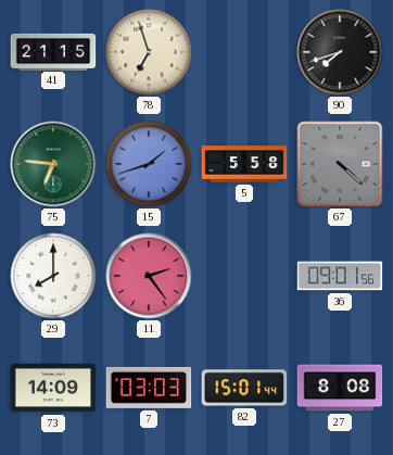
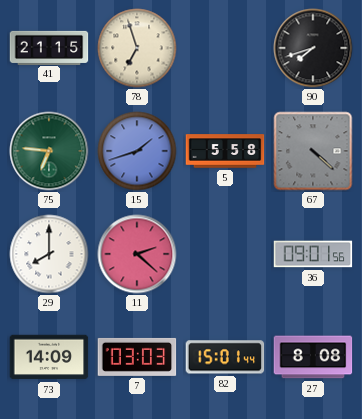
11: 2:24 -> 2:22 (137, 254)
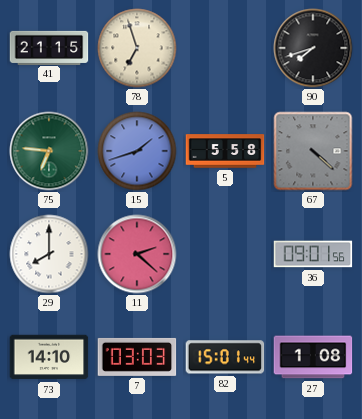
73: 14:09 -> 14:10 (49, 357)
27: 8:08 -> 1:08 (313, 357)
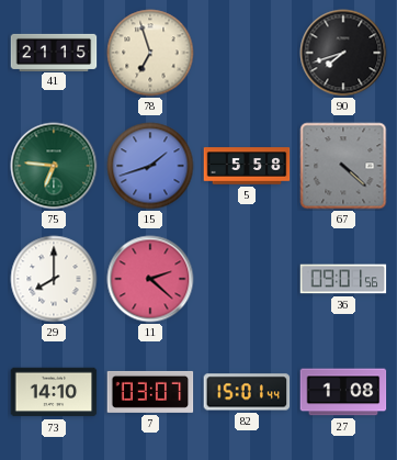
7: 03:03 -> 03:07 (150, 392)
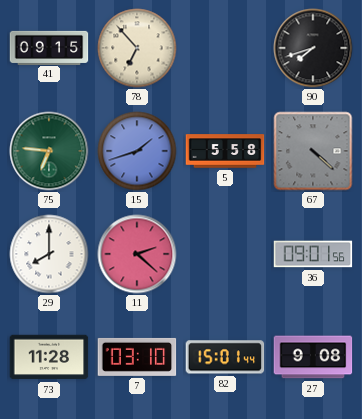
41: 21:15 -> 09:15 (49, 47)
78: 6:57 -> 6:53 (137, 48)
73: 14:10 -> 11:28 (49, 357)
7: 03:07 -> 03:10 (137, 357)
27: 1:08 -> 9:08 (313, 357)
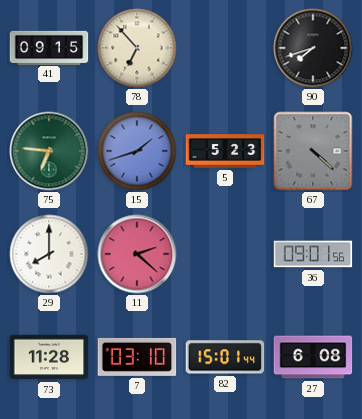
5: 5:58 -> 5:23 (225, 151)
27: 9:08 -> 6:08 (313, 357)
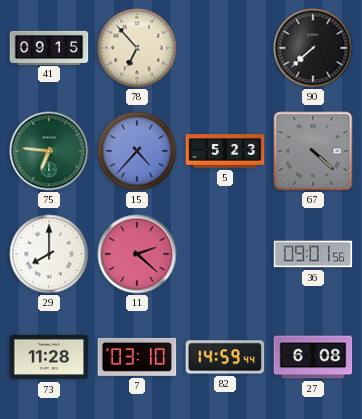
90: 7:42 -> 7:38 (313, 48)
15: 1:42 -> 4:37 (137, 151)
82: 15:01 -> 14:59 (225, 357)
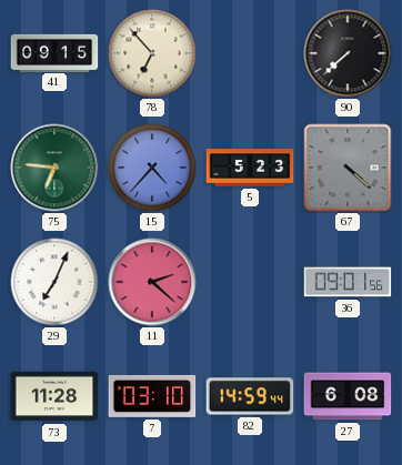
29: 8:00 -> 7:04 (54, 282)
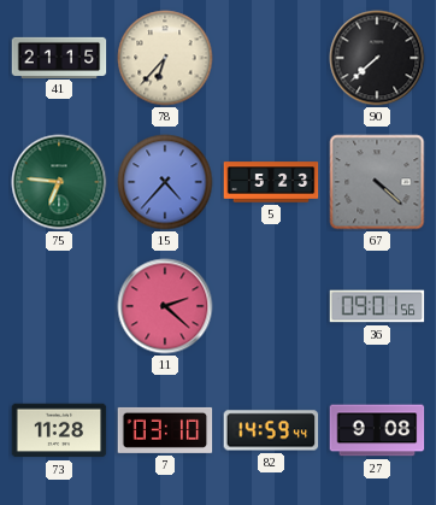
41: 09:15 -> 21:15 (59, 57)
78: 6:53 -> 6:37 (165, 58)
29: 7:04 -> none (54, 282)
27: 6:08 -> 9:08 (377, 430)
